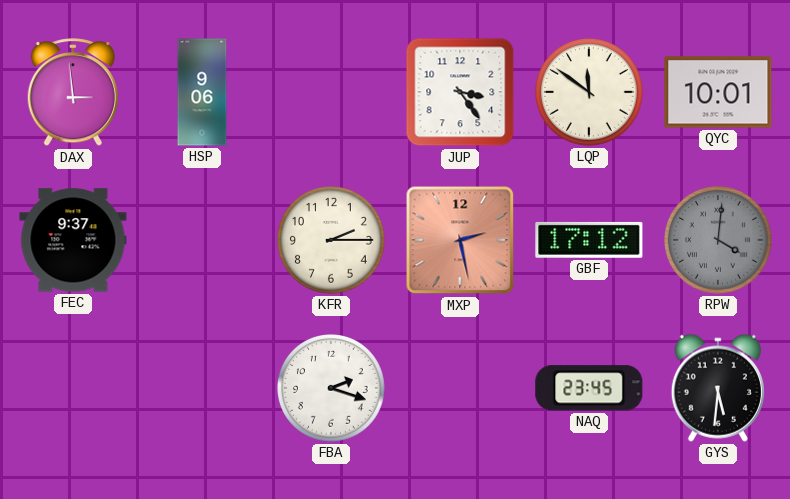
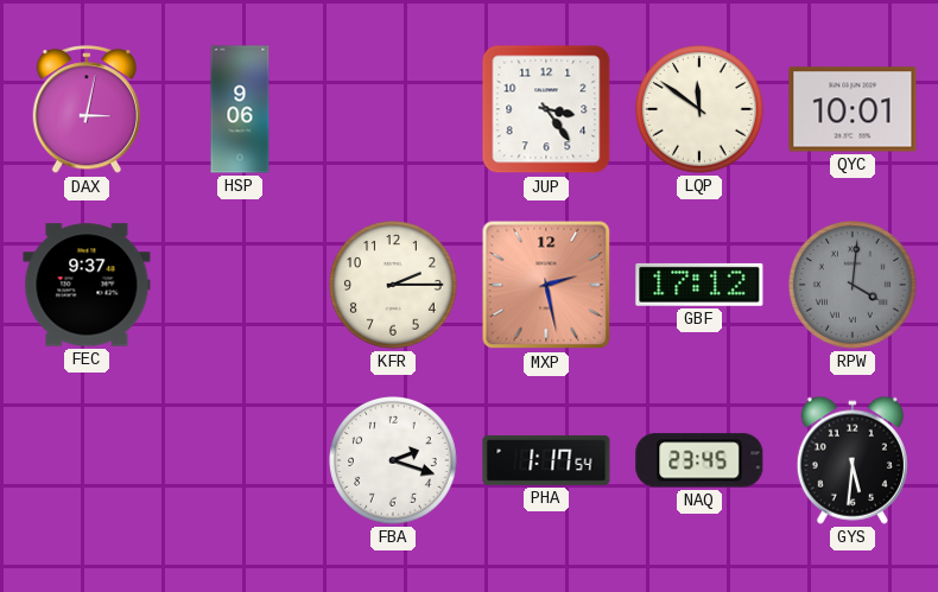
DAX: 2:59 -> 3:02 (85, 110)
PHA: none -> 1:17 (546, 460)
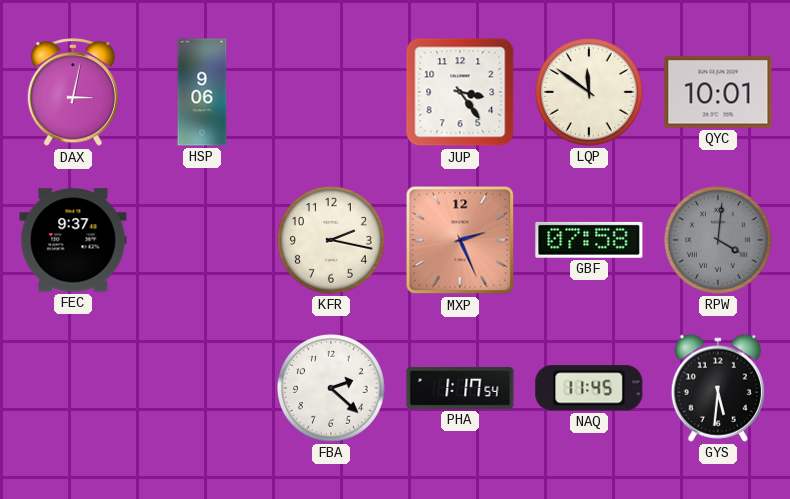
KFR: 2:15 -> 2:17 (332, 241)
MXP: 2:28 -> 2:26 (460, 240)
GBF: 17:12 -> 07:58 (589, 240)
FBA: 2:18 -> 2:22 (332, 389)
NAQ: 23:45 -> 11:45 (589, 388)
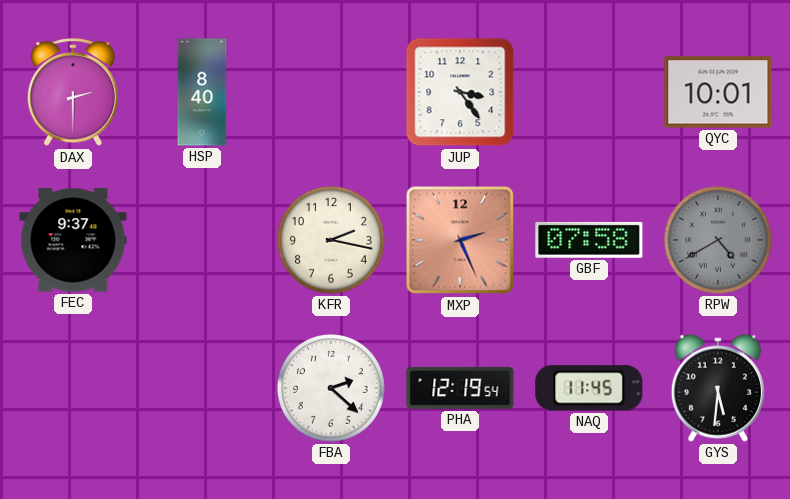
DAX: 3:02 -> 2:30 (72, 93)
HSP: 9:06 -> 8:40 (202, 92)
LQP: 11:51 -> none (590, 93)
RPW: 4:01 -> 4:40 (719, 241)
PHA: 1:17 -> 12:19 (460, 388)
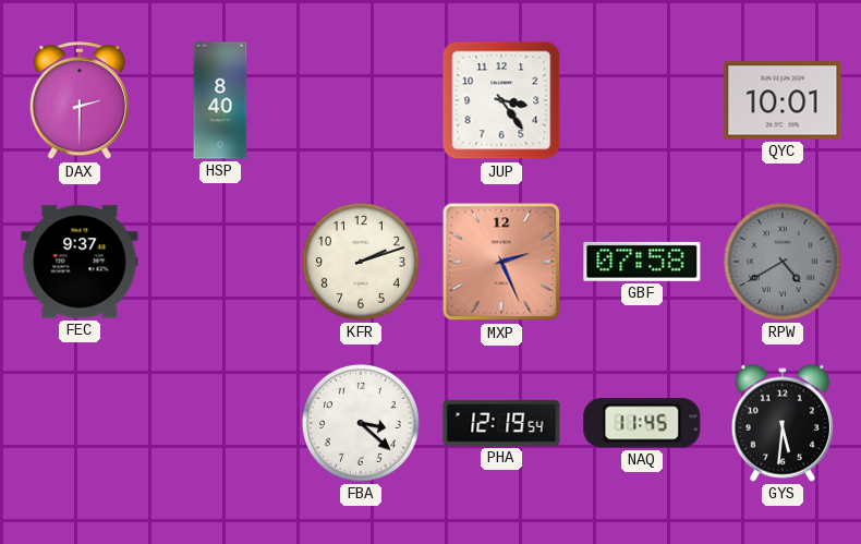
KFR: 2:17 -> 2:12 (362, 263)
FBA: 2:22 -> 3:22 (362, 424)
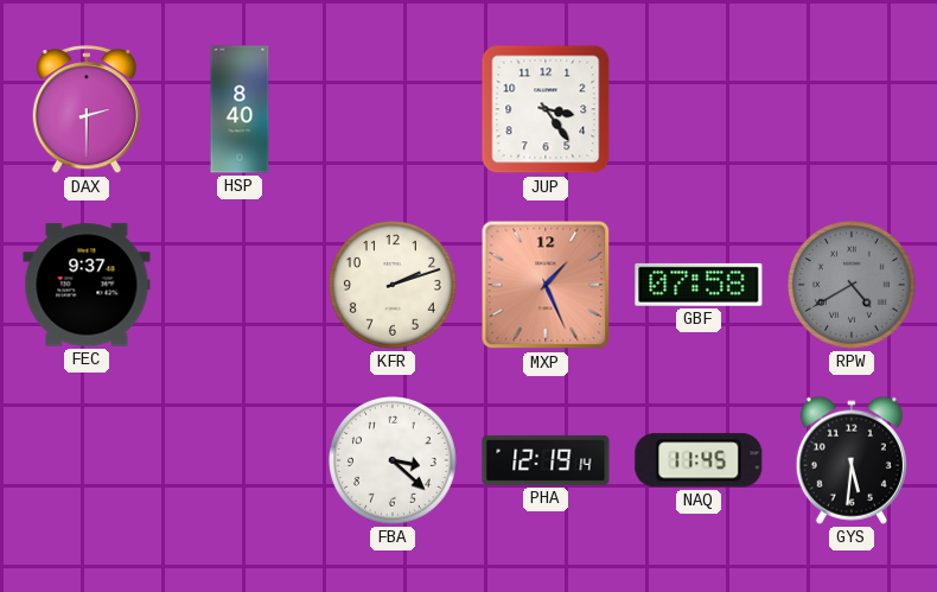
QYC: 10:01 -> none (783, 100)
MXP: 2:26 -> 1:26 (546, 285)
PHA: 12:19:54 -> 12:19:14 (546, 460)
